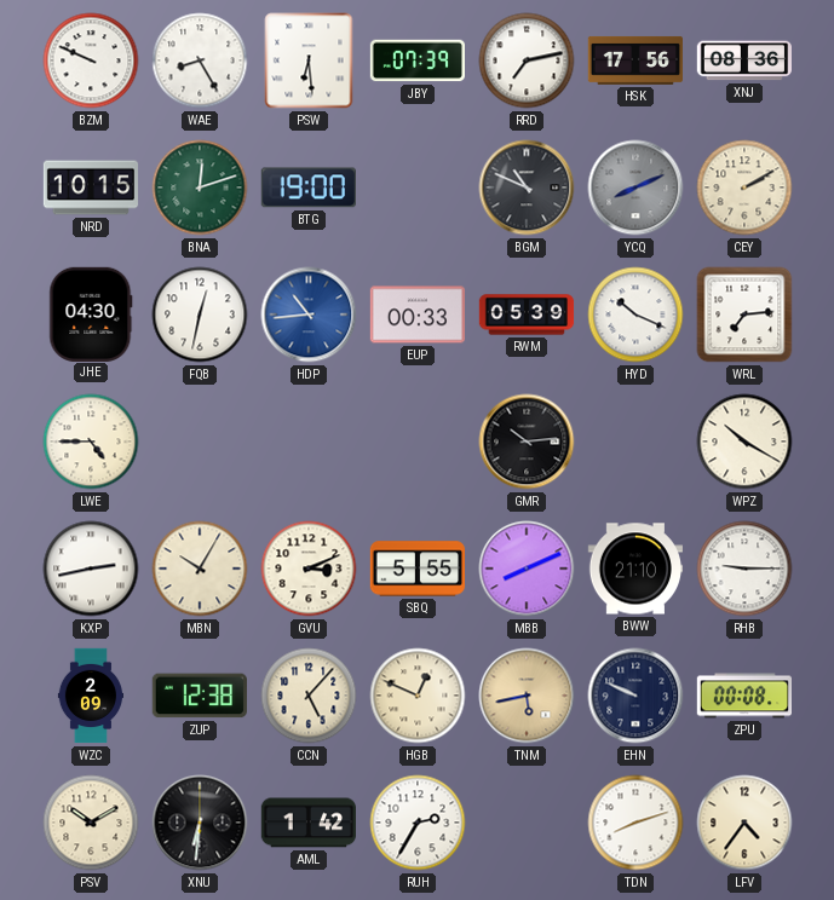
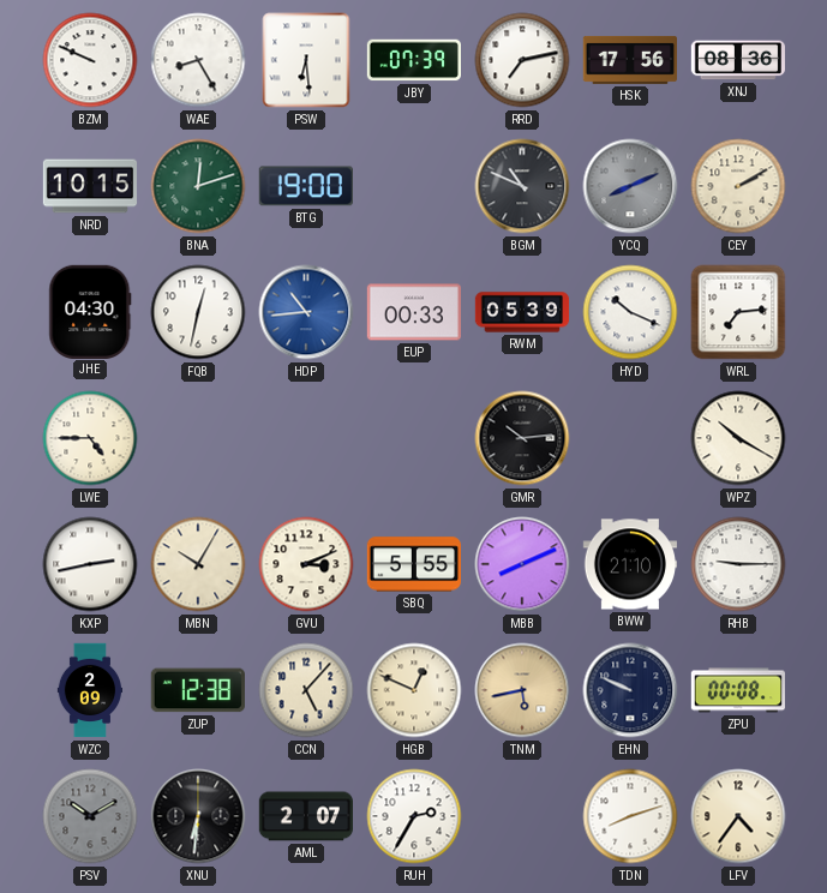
PSV dial: cream -> grey (90, 816)
AML: 1:42 -> 2:07 (305, 816)
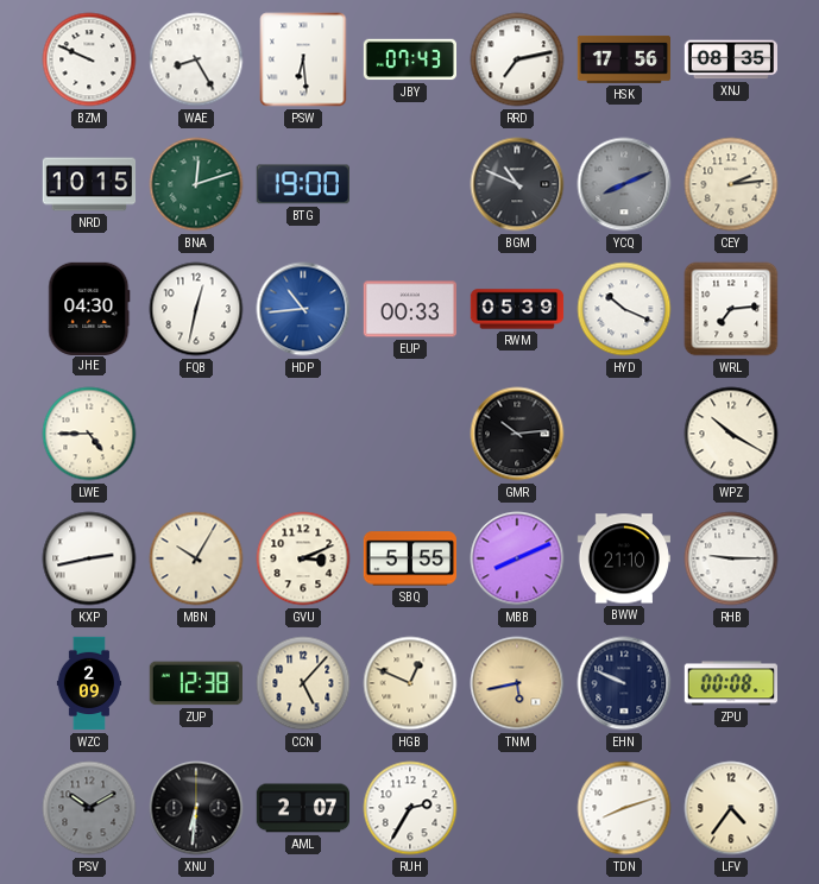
JBY: 07:39 -> 07:43 (409, 59)
XNJ: 08:36 -> 08:35 (730, 59)
CEY: 2:10 -> 2:14 (731, 184)
